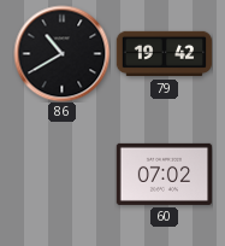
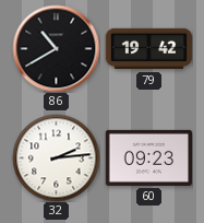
32: none -> 2:14 (56, 157)
60: 07:02 -> 09:23 (148, 157)
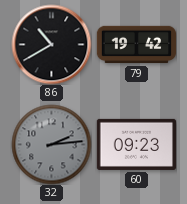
32 dial: white -> grey (51, 144)
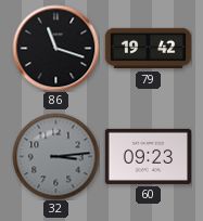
86: 10:40 -> 11:18 (55, 48)
32: 2:14 -> 3:14 (55, 156)
